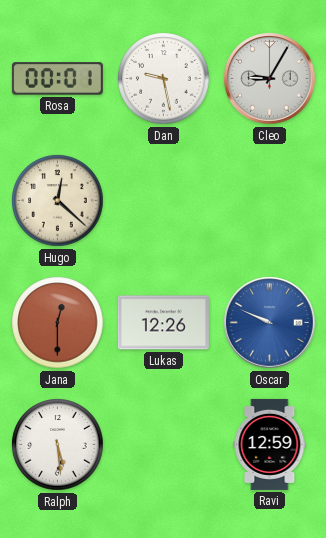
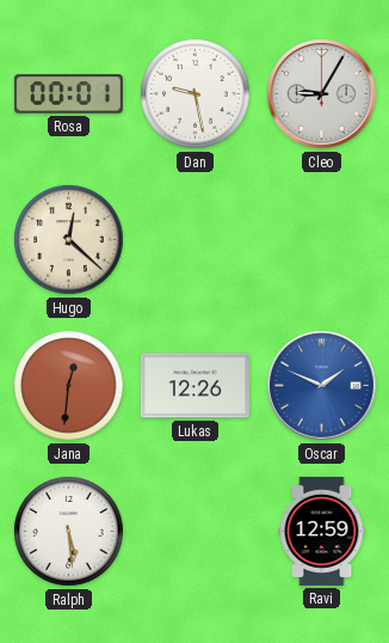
Jana: 12:30 -> 12:31 (69, 386)
Oscar: 9:49 -> 1:49 (322, 386)
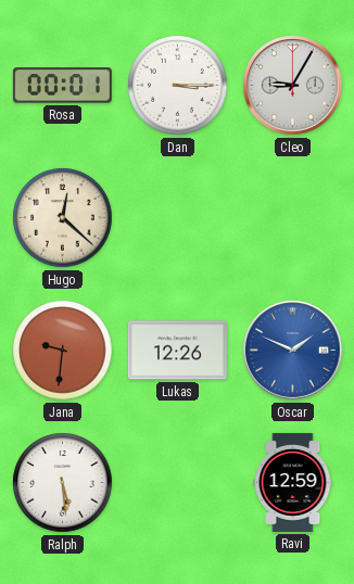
Dan: 9:28 -> 3:15 (178, 86)
Jana: 12:31 -> 9:31 (63, 351)
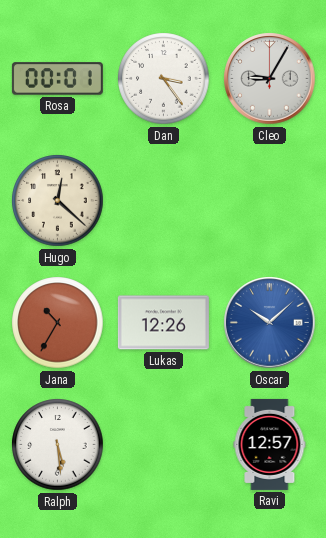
Dan: 3:15 -> 3:24 (164, 79)
Jana: 9:31 -> 10:35 (58, 323)
Oscar: 1:49 -> 10:08 (270, 323)
Ravi: 12:59 -> 12:57 (270, 444)
